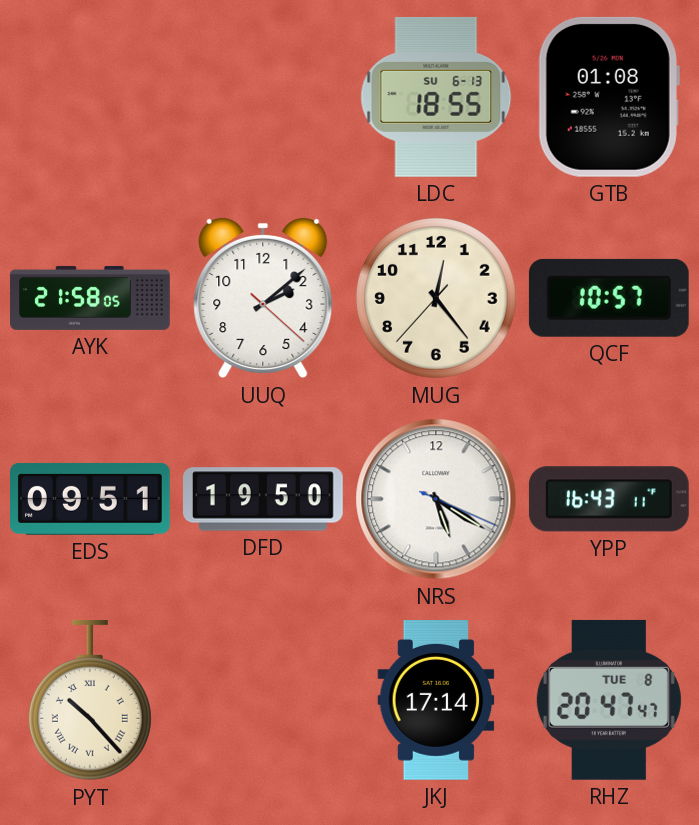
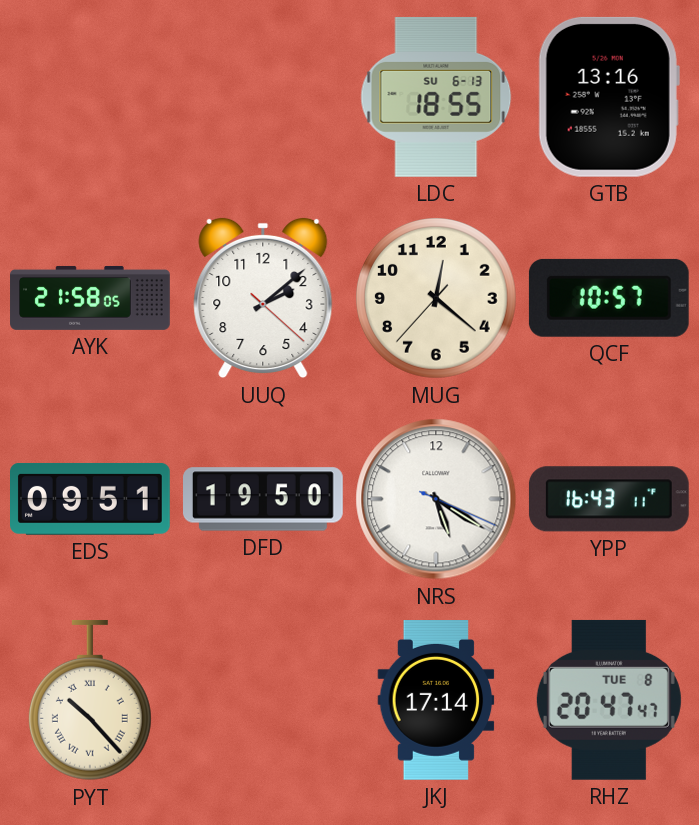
GTB: 01:08 -> 13:16 (609, 97)
MUG: 12:23 -> 12:21 (437, 299)
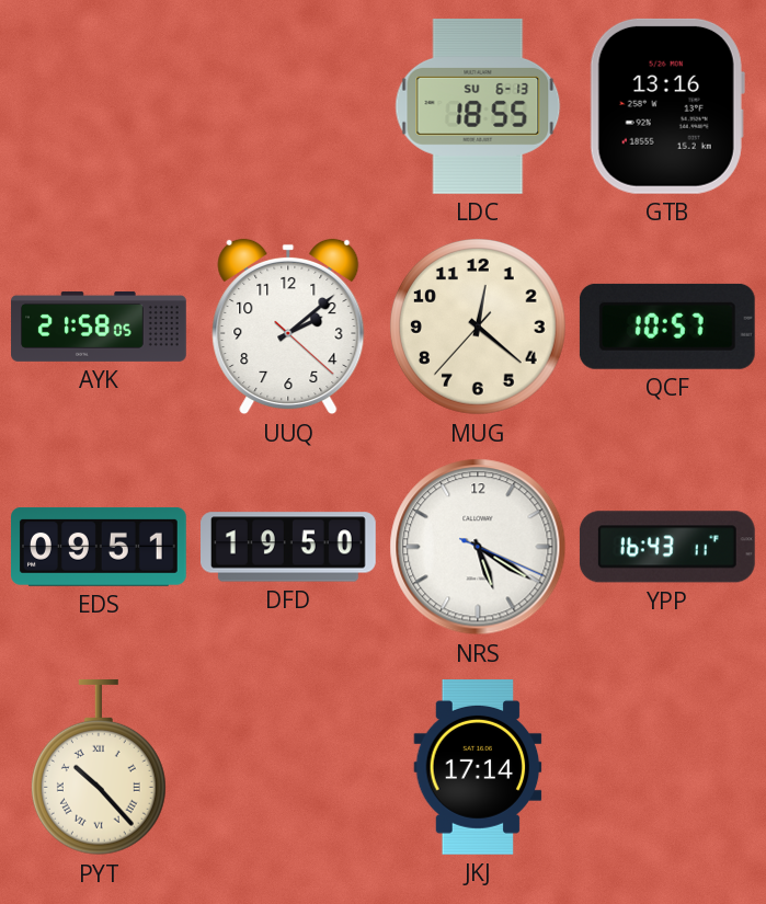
RHZ: 20:47 -> none (609, 700)
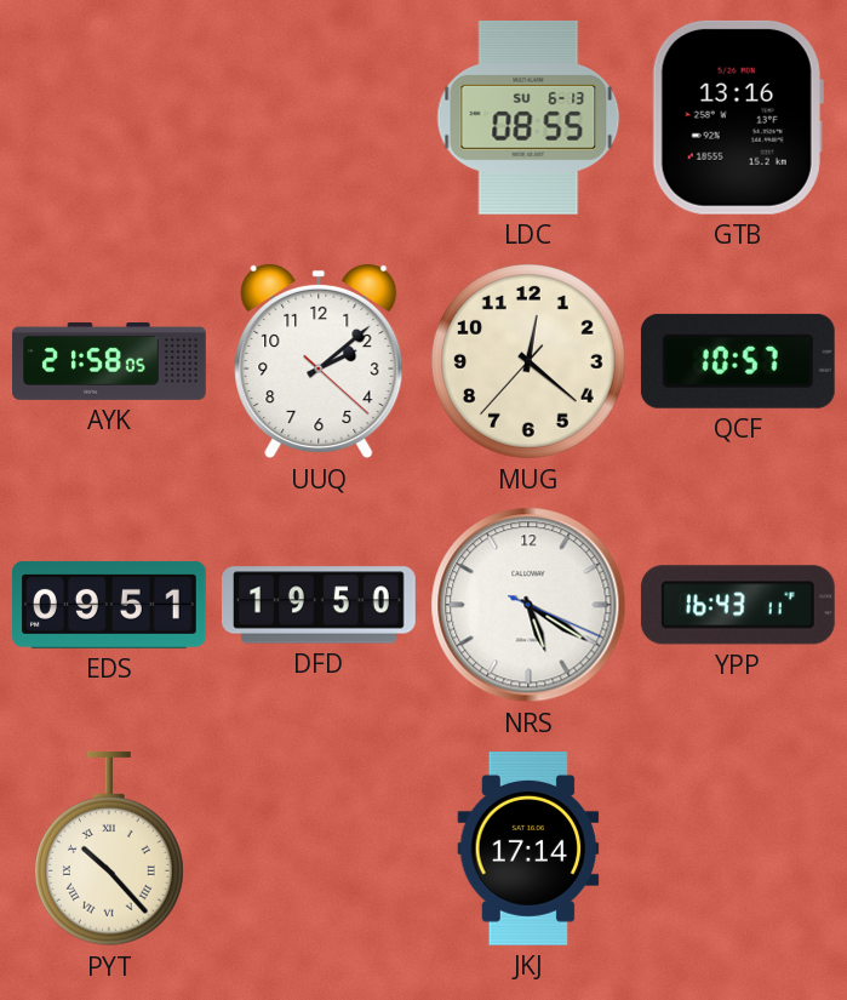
LDC: 18:55 -> 08:55 (528, 118)
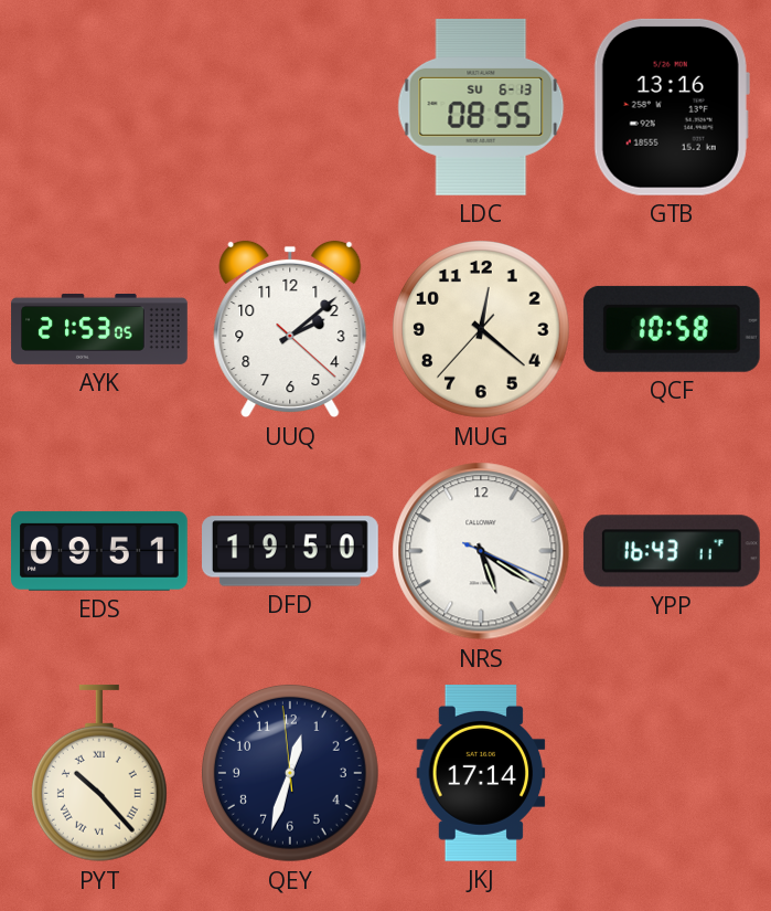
AYK: 21:58 -> 21:53 (99, 329)
QCF: 10:57 -> 10:58 (672, 329)
QEY: none -> 12:32 (291, 774)
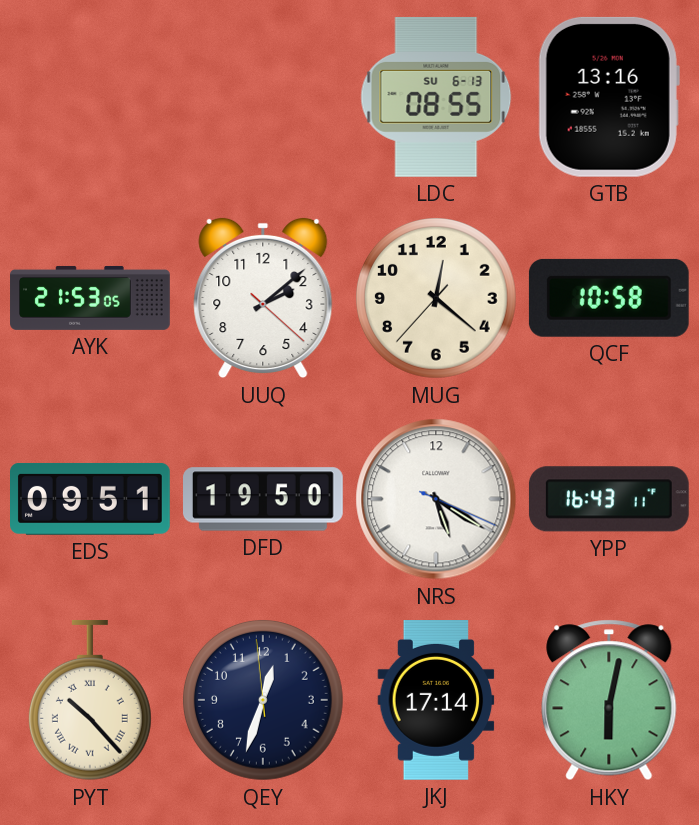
HKY: none -> 6:02 (609, 700)
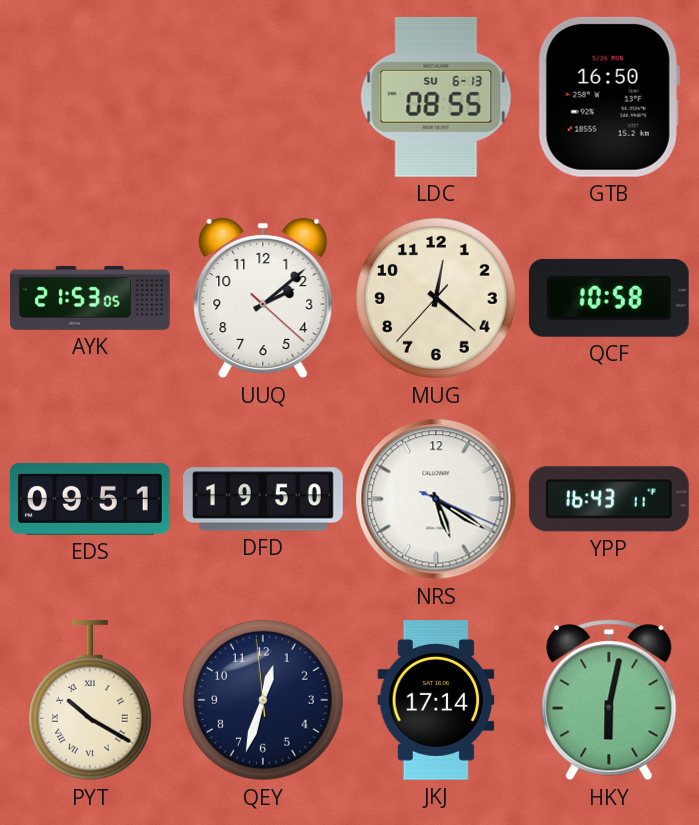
GTB: 13:16 -> 16:50 (609, 97)
PYT: 10:23 -> 10:20 (90, 700)
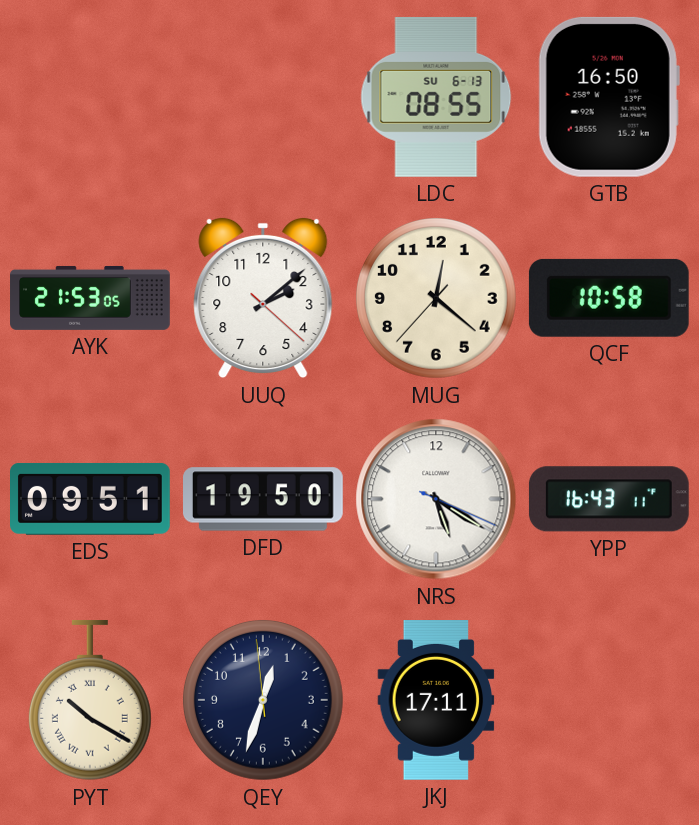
JKJ: 17:14 -> 17:11 (436, 701)
HKY: 6:02 -> none (609, 700)
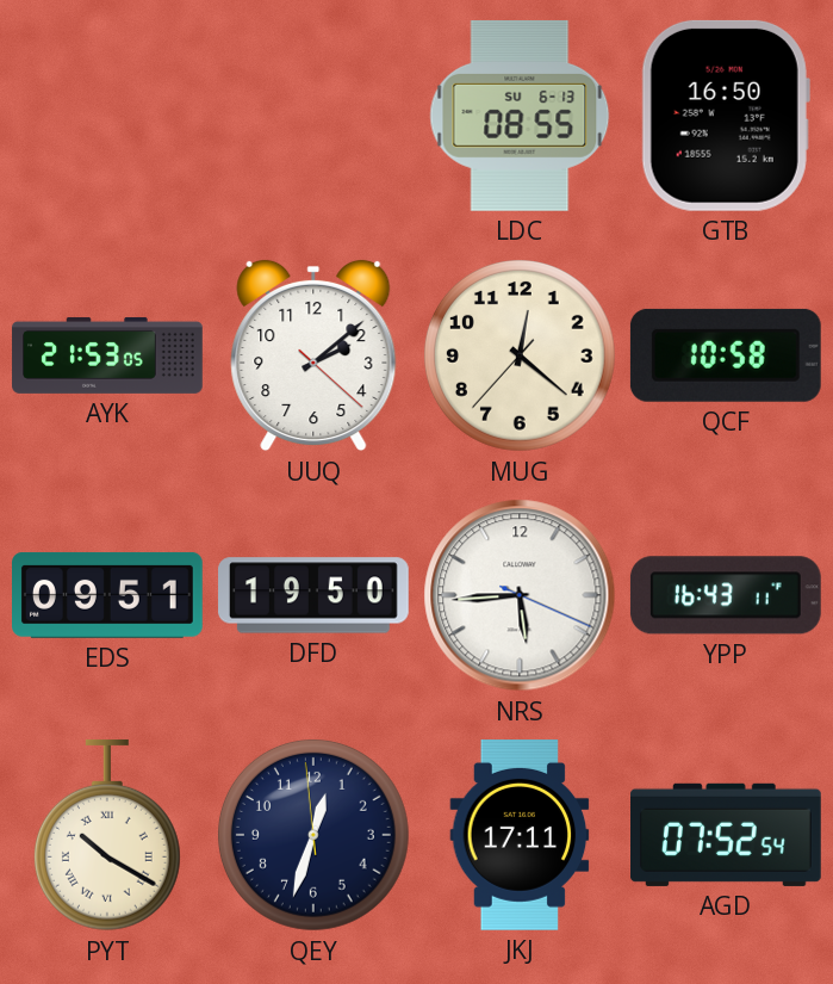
NRS: 5:20 -> 5:44 (520, 595)
AGD: none -> 07:52 (727, 835)
